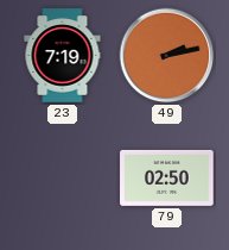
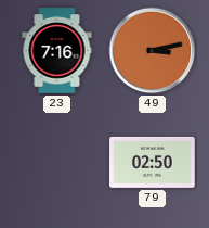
23: 7:19 -> 7:16 (57, 51)
49: 2:13 -> 3:13 (153, 51)
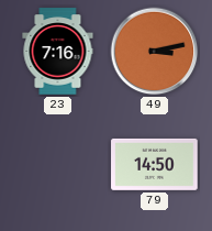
79: 02:50 -> 14:50 (155, 164)
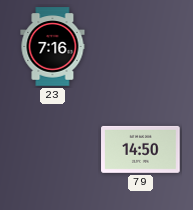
49: 3:13 -> none (155, 52)
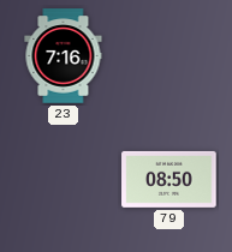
79: 14:50 -> 08:50 (169, 179)
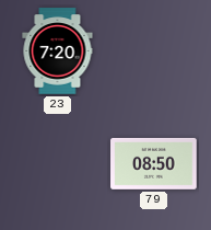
23: 7:16 -> 7:20 (58, 51)
